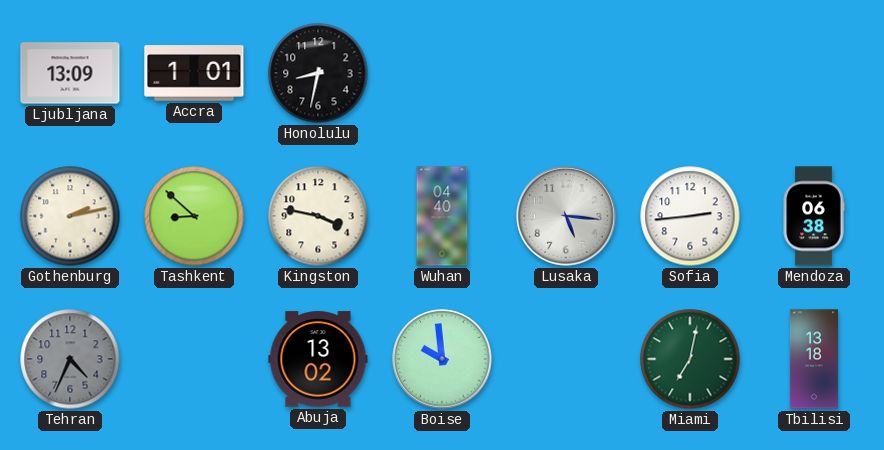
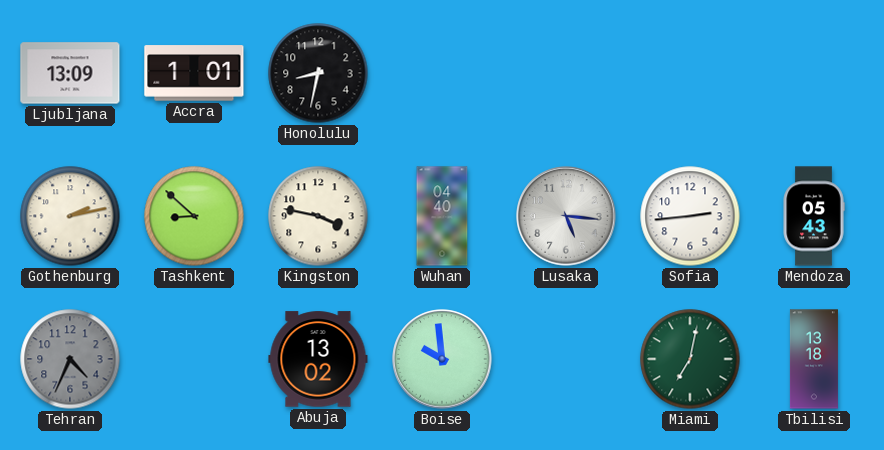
Mendoza: 06:38 -> 05:43 (814, 216)
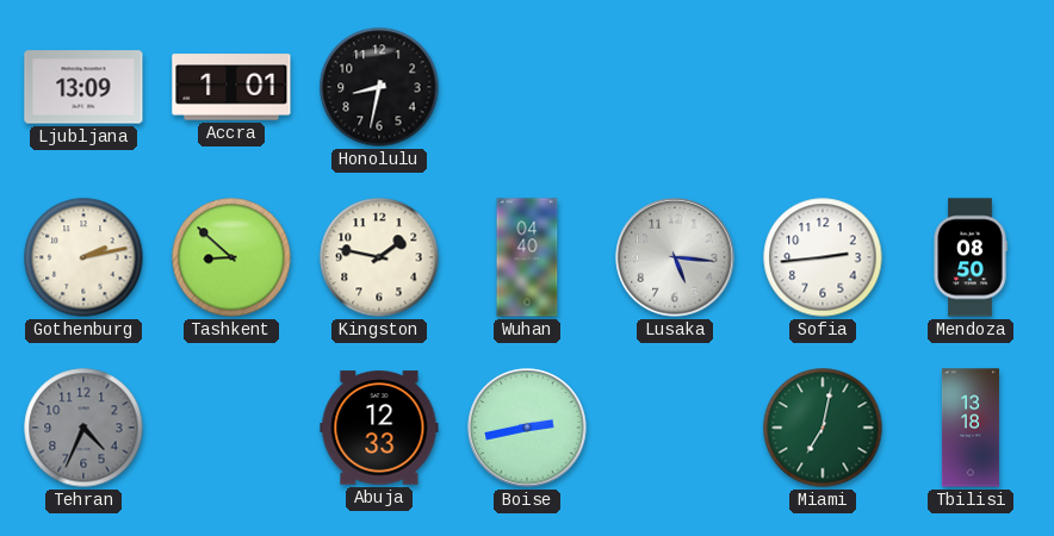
Kingston: 3:47 -> 1:47 (379, 257)
Mendoza: 05:43 -> 08:50 (971, 257)
Abuja: 13:02 -> 12:33 (379, 428)
Boise: 9:59 -> 2:43 (527, 428)
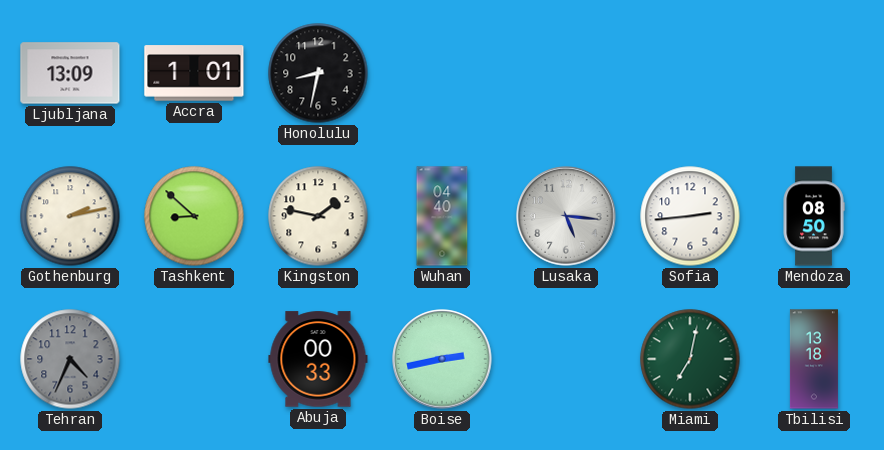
Abuja: 12:33 -> 00:33 (318, 359)
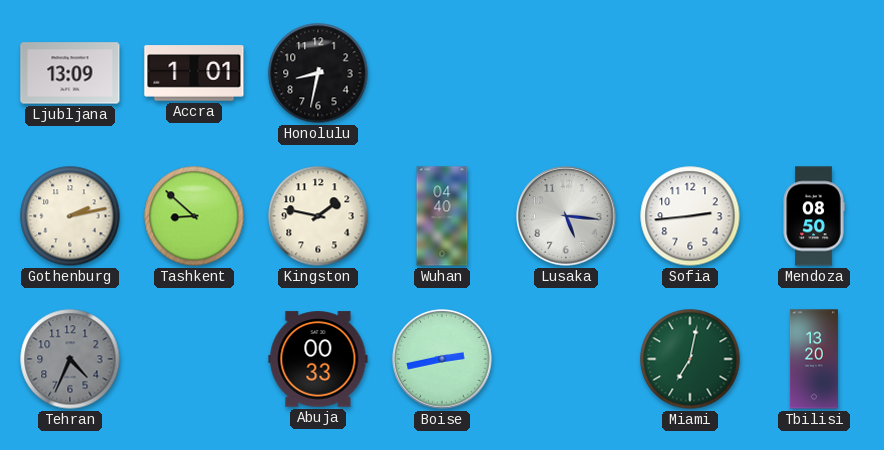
Tbilisi: 13:18 -> 13:20 (814, 359)
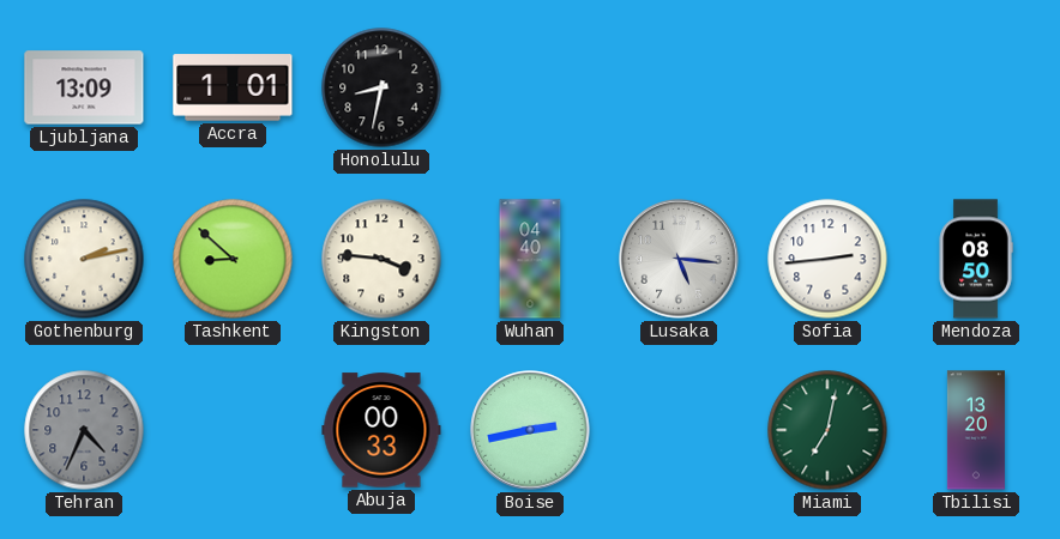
Kingston: 1:47 -> 3:46 (381, 259)
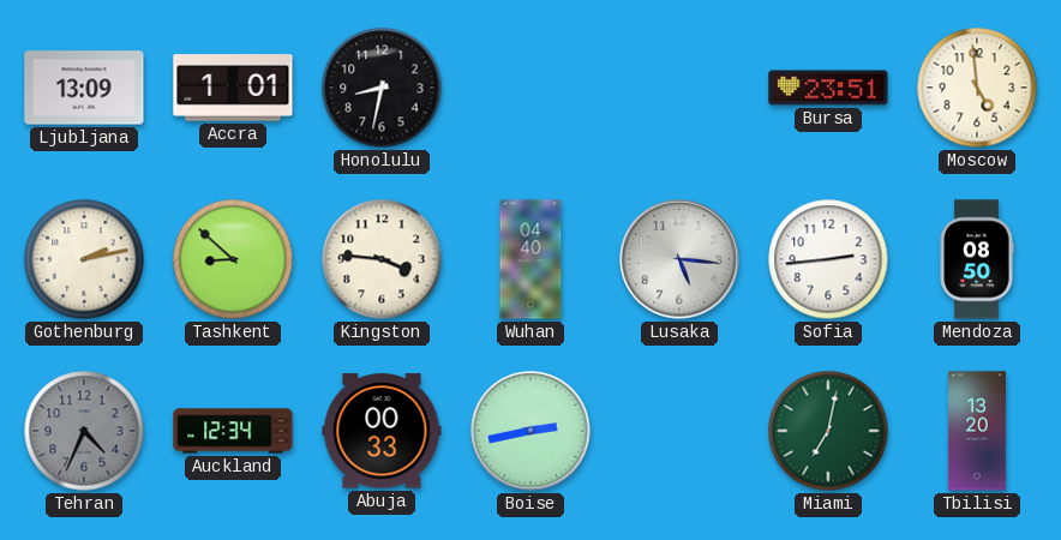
Bursa: none -> 23:51 (828, 88)
Moscow: none -> 4:59 (977, 88)
Auckland: none -> 12:34 (233, 431)
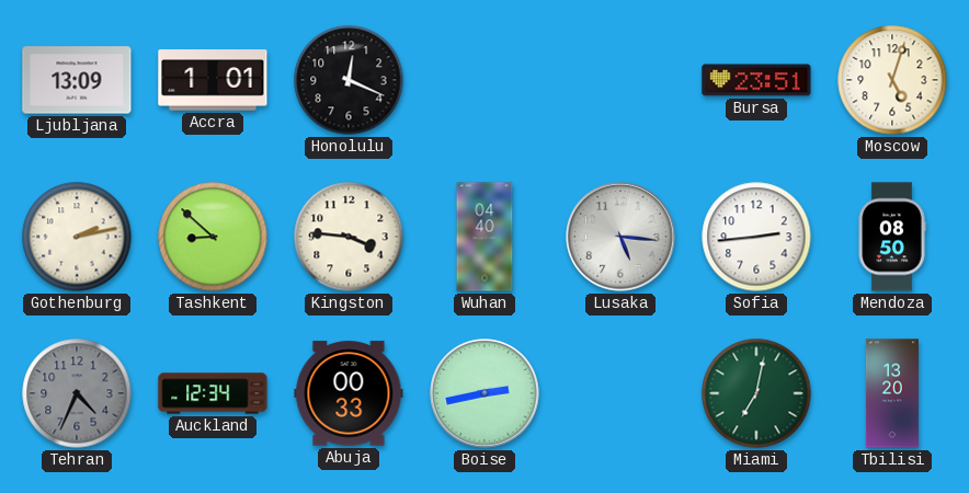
Honolulu: 8:32 -> 12:19 (349, 80)
Moscow: 4:59 -> 5:03 (892, 80)
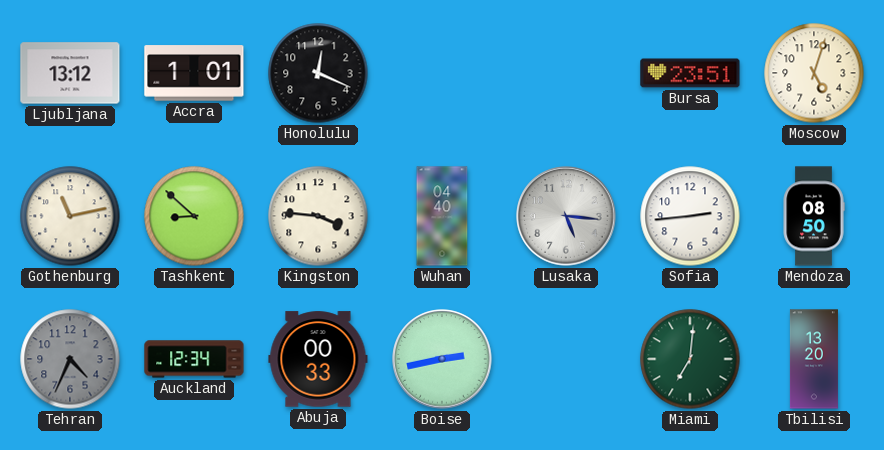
Ljubljana: 13:09 -> 13:12 (70, 73)
Gothenburg: 2:13 -> 11:13 (70, 216)
Miami: 7:02 -> 7:01 (690, 359)
